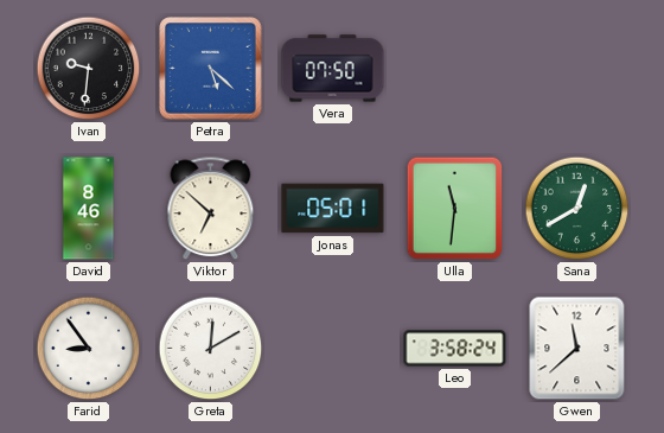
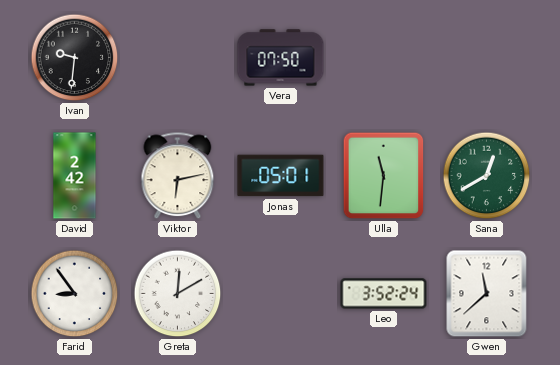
Petra: 5:22 -> none (211, 69)
David: 8:46 -> 2:42 (75, 176)
Viktor: 6:52 -> 6:13 (178, 176)
Leo: 3:58 -> 3:52 (384, 294)
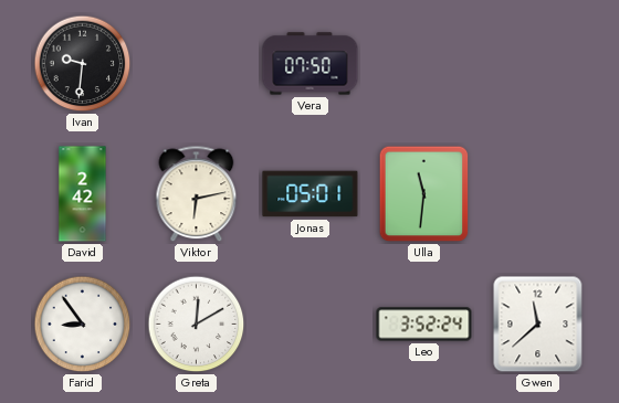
Sana: 12:40 -> none (487, 176)
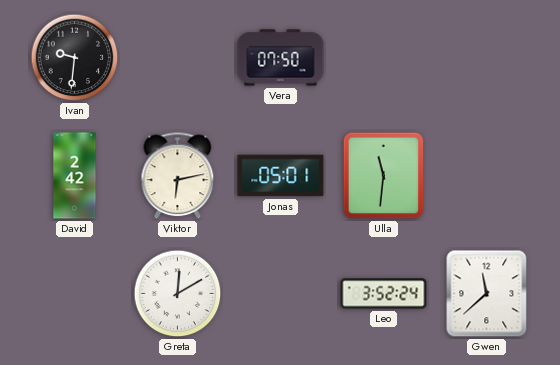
Farid: 8:54 -> none (83, 325)
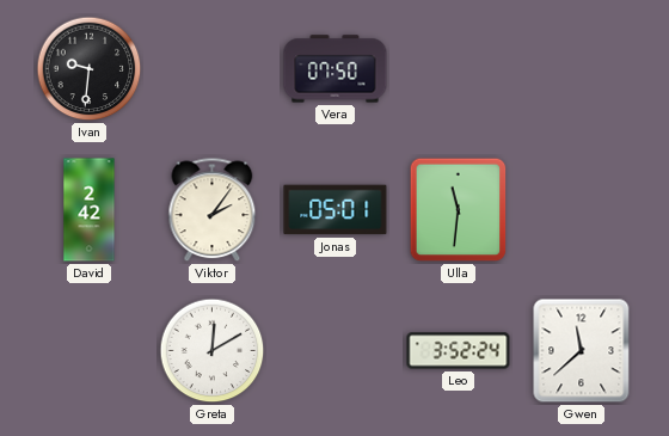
Viktor: 6:13 -> 2:06 (213, 210)
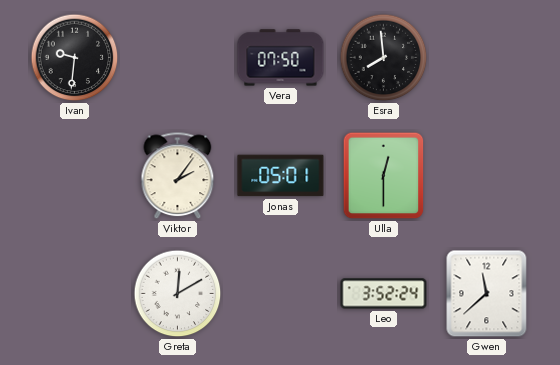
Esra: none -> 7:59 (384, 58)
David: 2:42 -> none (90, 210)
Ulla: 11:31 -> 12:30 (384, 176)
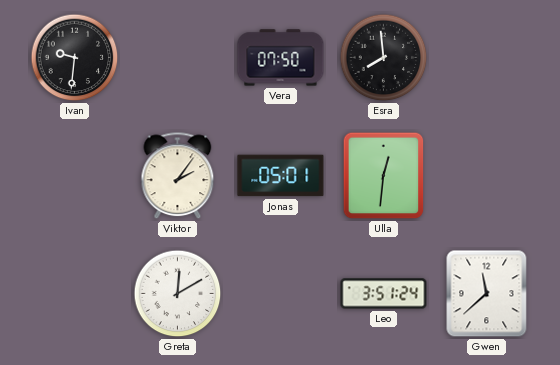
Ulla: 12:30 -> 12:31 (384, 176)
Leo: 3:52 -> 3:51 (384, 294)
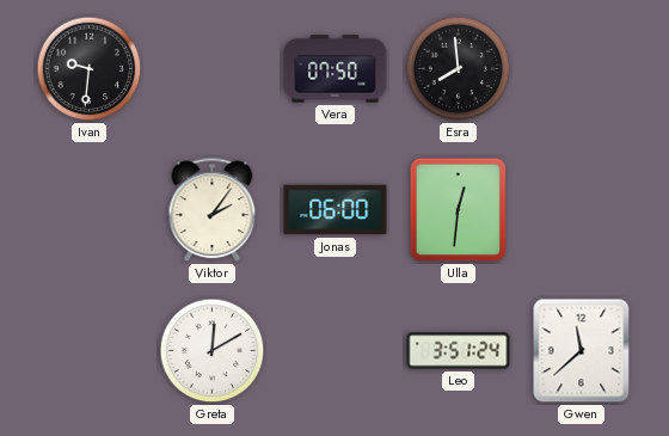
Jonas: 05:01 -> 06:00 (336, 210)
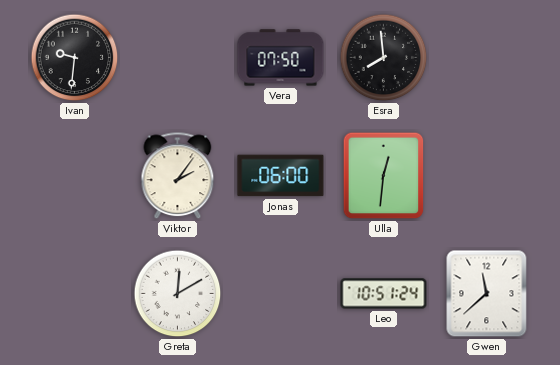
Leo: 3:51 -> 10:51 (384, 294)
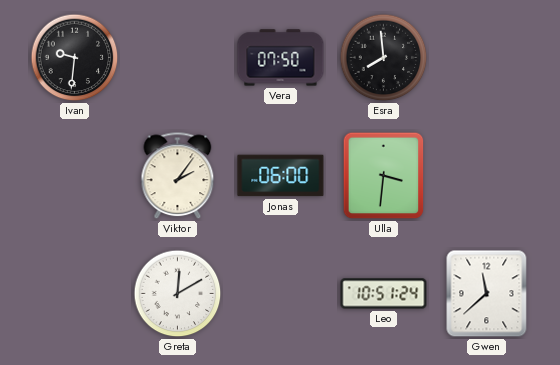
Ulla: 12:31 -> 3:31 (384, 176)
